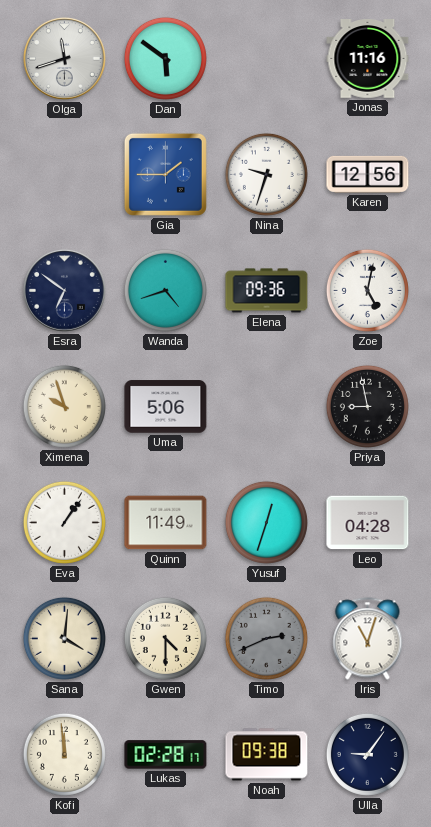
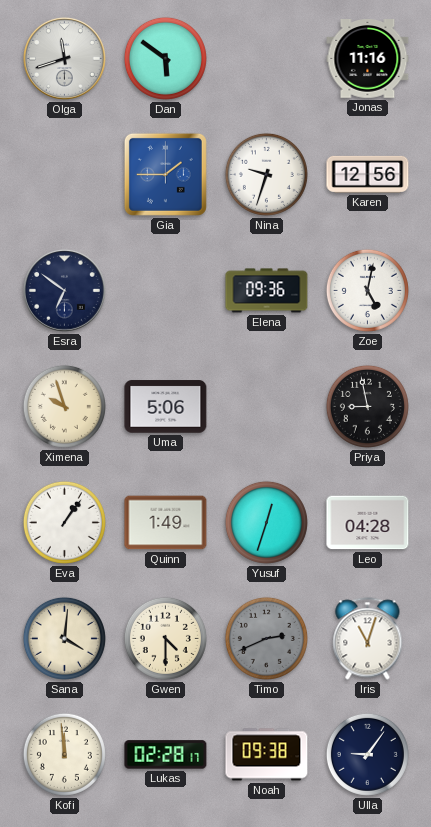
Wanda: 4:42 -> none (165, 290)
Quinn: 11:49 -> 1:49 (166, 523)
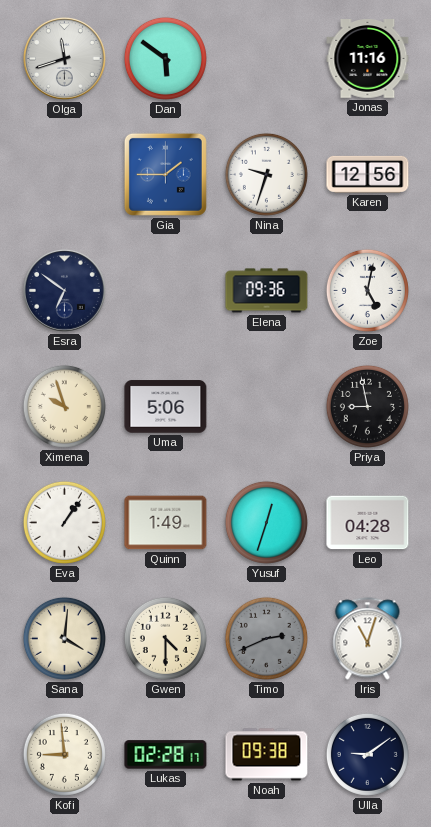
Kofi: 11:59 -> 8:59 (64, 754)
Ulla: 9:06 -> 9:09 (367, 754)
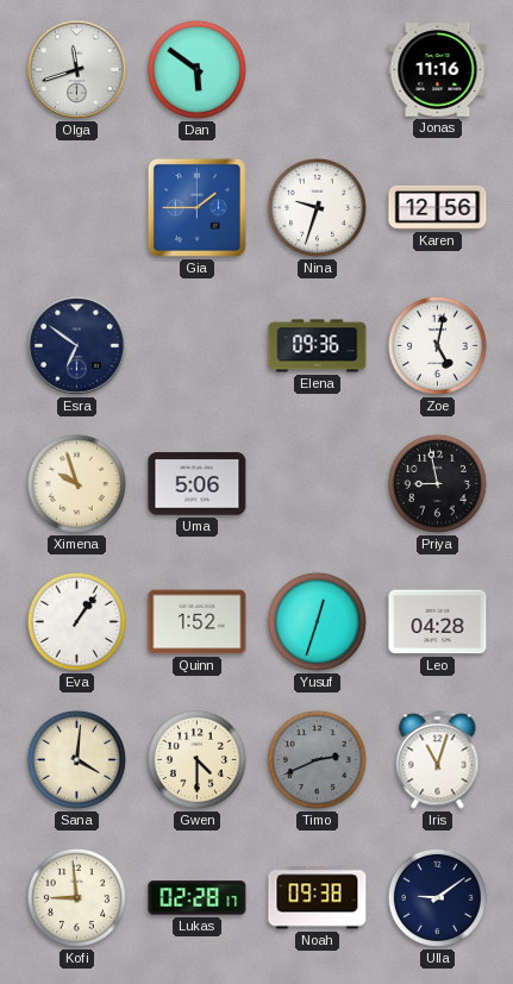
Quinn: 1:49 -> 1:52 (198, 622)
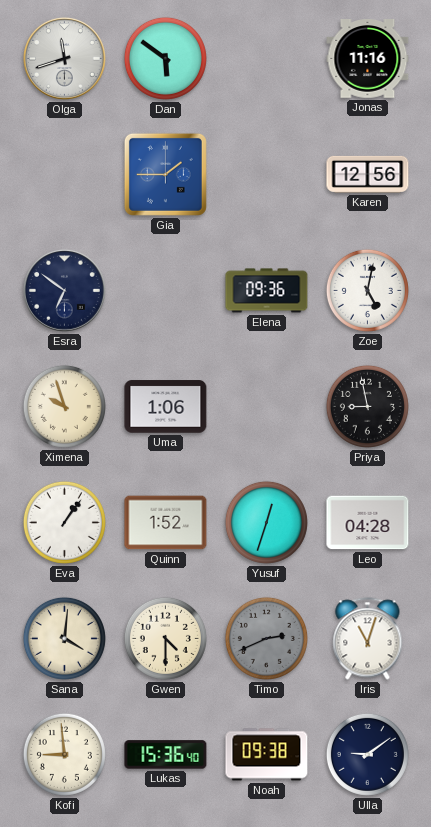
Nina: 9:33 -> none (317, 207)
Uma: 5:06 -> 1:06 (166, 407)
Lukas: 02:28 -> 15:36 (166, 755)
